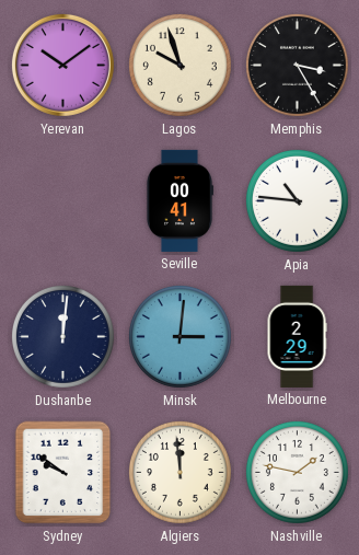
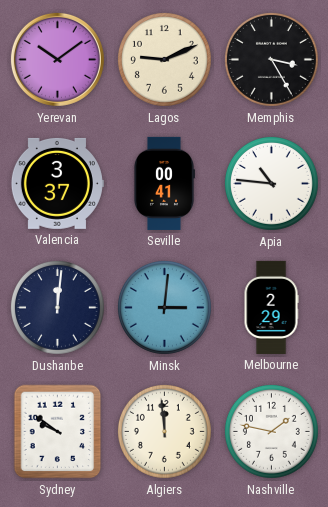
Lagos: 9:57 -> 9:11 (164, 59)
Valencia: none -> 3:37 (57, 183)
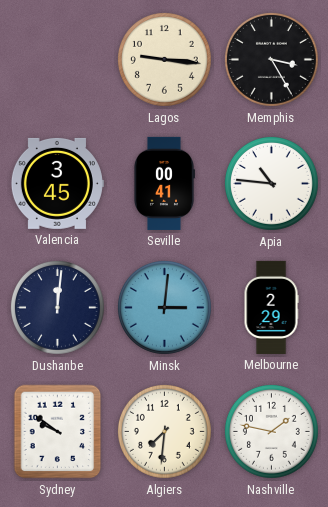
Yerevan: 10:09 -> none (57, 59)
Lagos: 9:11 -> 9:16 (164, 59)
Valencia: 3:37 -> 3:45 (57, 183)
Algiers: 11:59 -> 7:31 (164, 431)
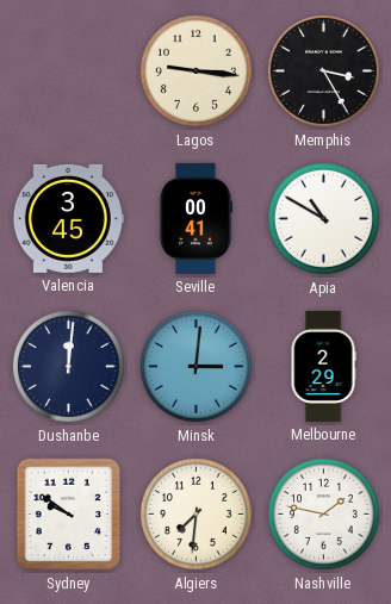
Apia: 10:46 -> 10:50 (323, 218)
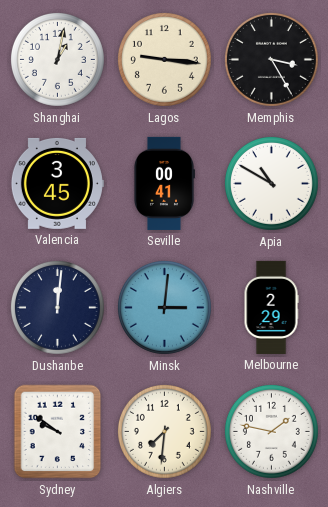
Shanghai: none -> 1:02 (57, 59)
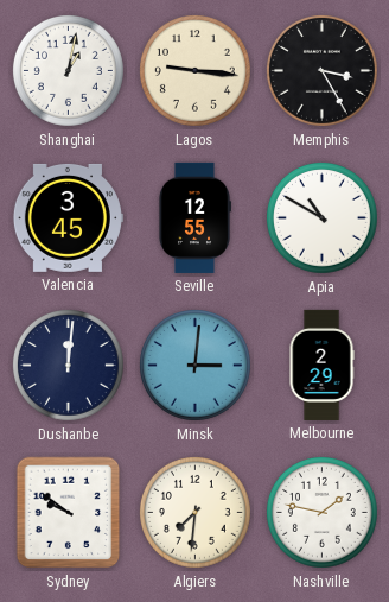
Seville: 00:41 -> 12:55 (194, 217)
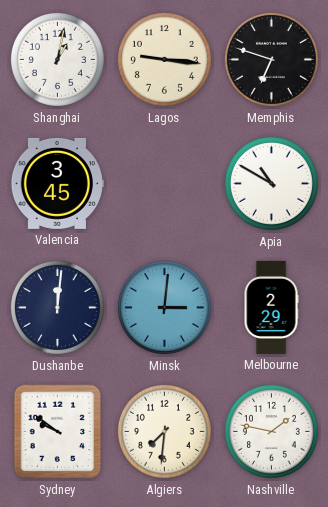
Memphis: 3:25 -> 6:48 (271, 59)
Seville: 12:55 -> none (194, 217)
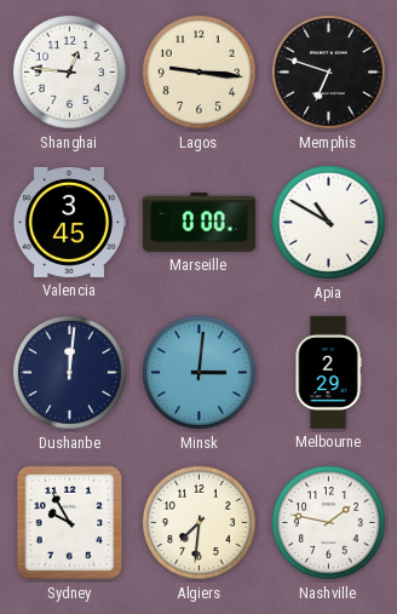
Shanghai: 1:02 -> 12:46 (69, 71)
Marseille: none -> 0:00 (198, 223)
Sydney: 9:51 -> 9:55 (70, 523)
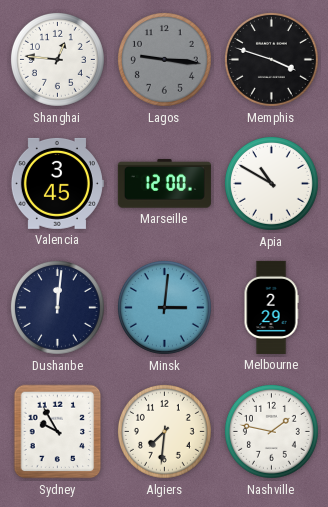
Lagos dial: cream -> grey (164, 59)
Memphis: 6:48 -> 3:48 (271, 59)
Marseille: 0:00 -> 12:00 (164, 184)
